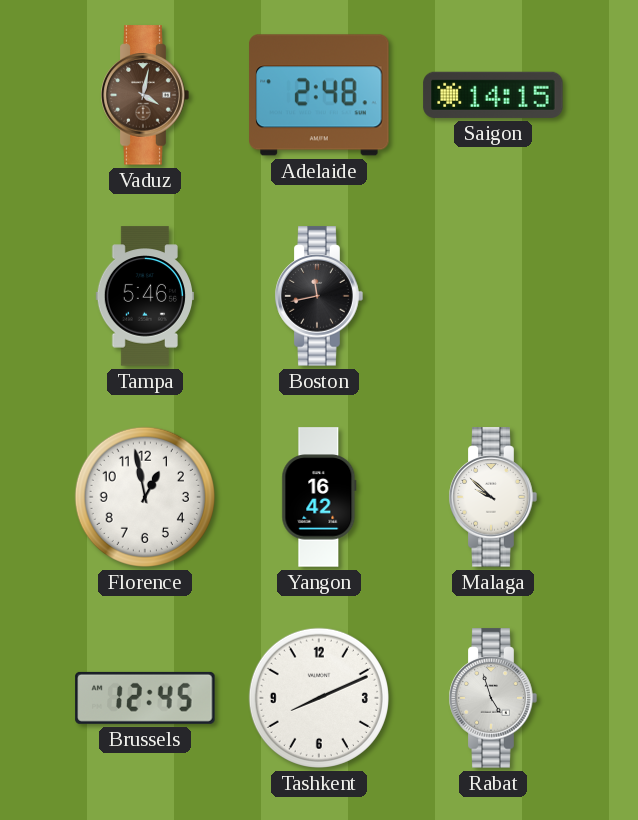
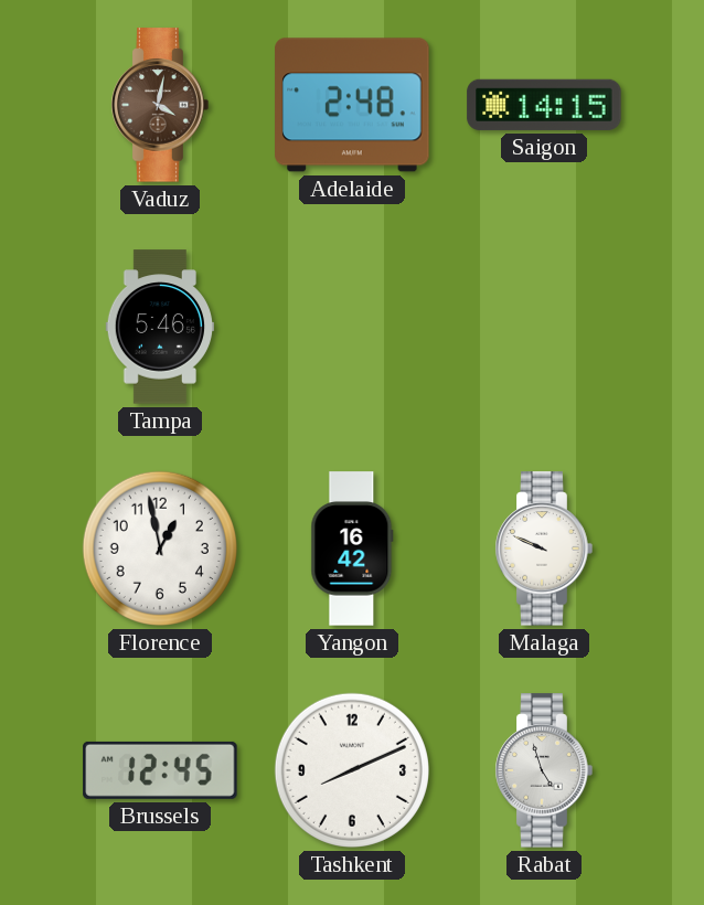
Boston: 11:43 -> none (319, 296)
Malaga: 9:52 -> 9:49 (544, 549)
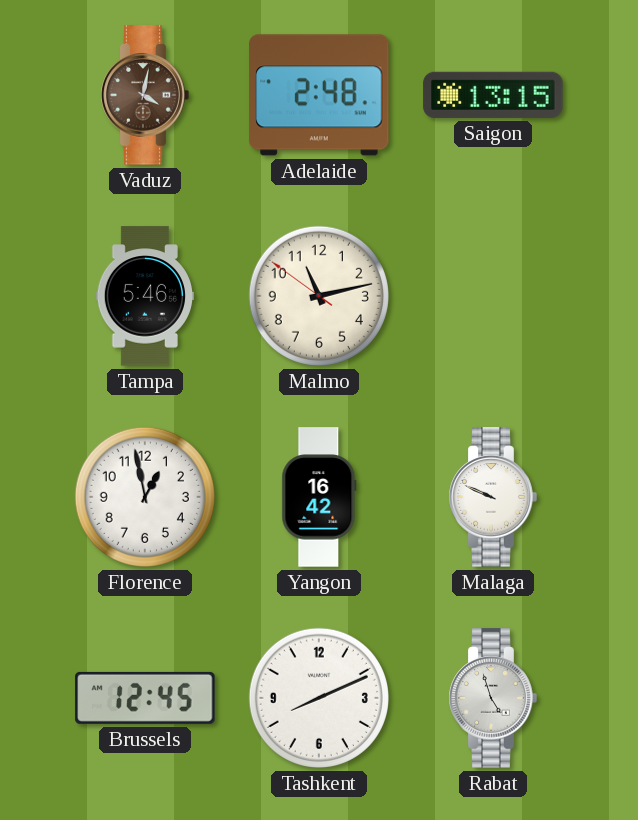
Saigon: 14:15 -> 13:15 (493, 95)
Malmo: none -> 11:12 (319, 296)
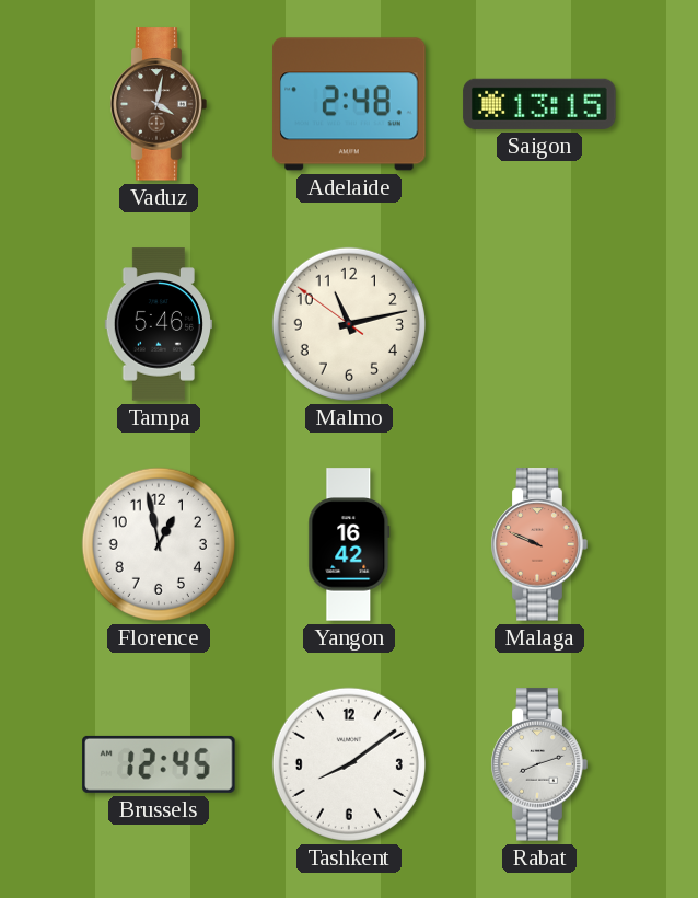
Malaga dial: white -> salmon (539, 544)
Tashkent: 8:11 -> 8:09 (349, 764)
Rabat: 4:57 -> 8:12 (539, 764)
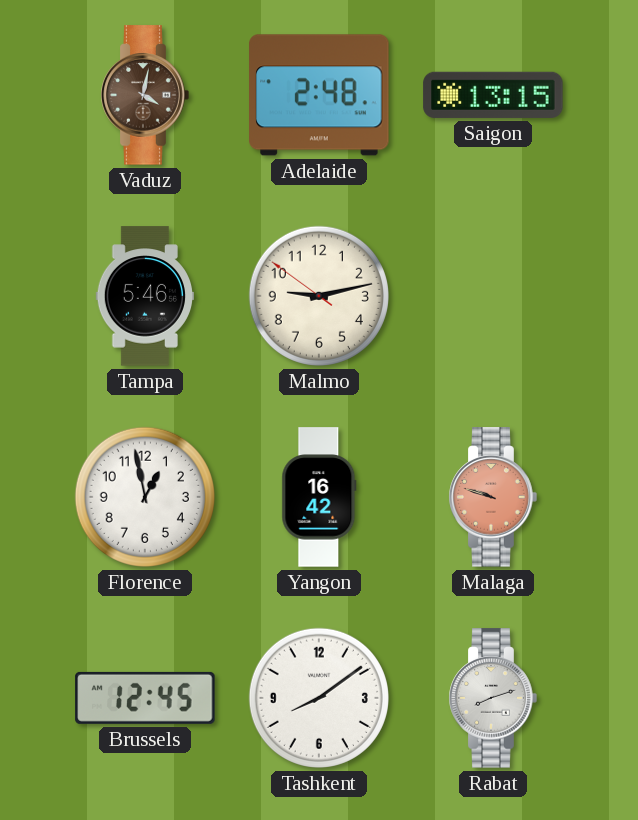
Malmo: 11:12 -> 9:12 (319, 296)
Malaga: 9:49 -> 9:48 (493, 497)
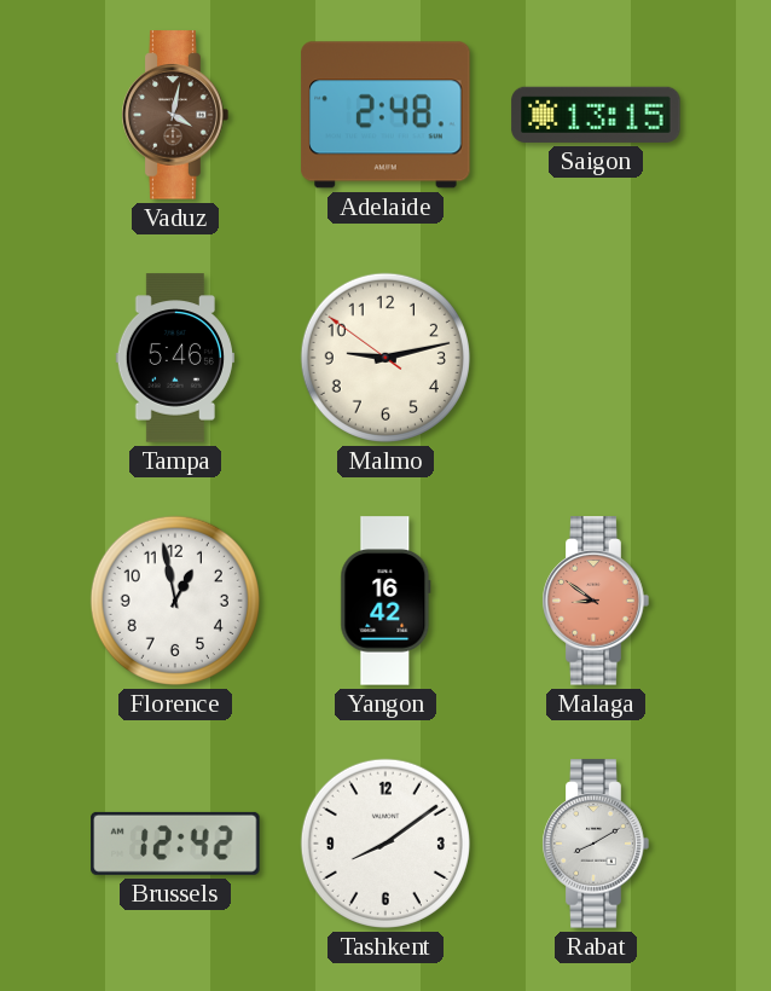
Malaga: 9:48 -> 8:51 (596, 601)
Brussels: 12:45 -> 12:42 (175, 844)
Rabat: 8:12 -> 8:10 (596, 844)
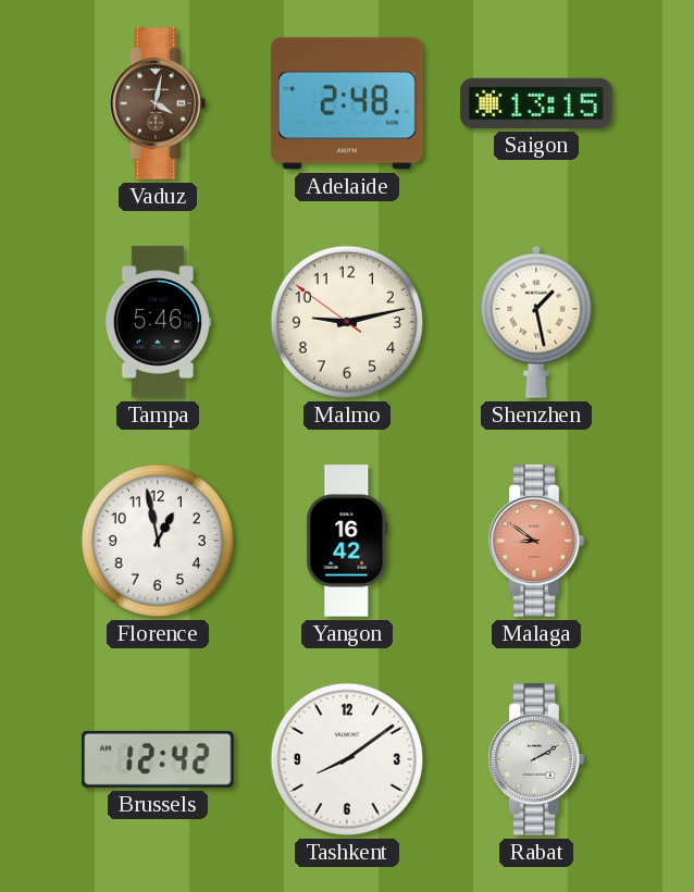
Shenzhen: none -> 1:28 (536, 322)
Rabat: 8:10 -> 2:10 (536, 759)
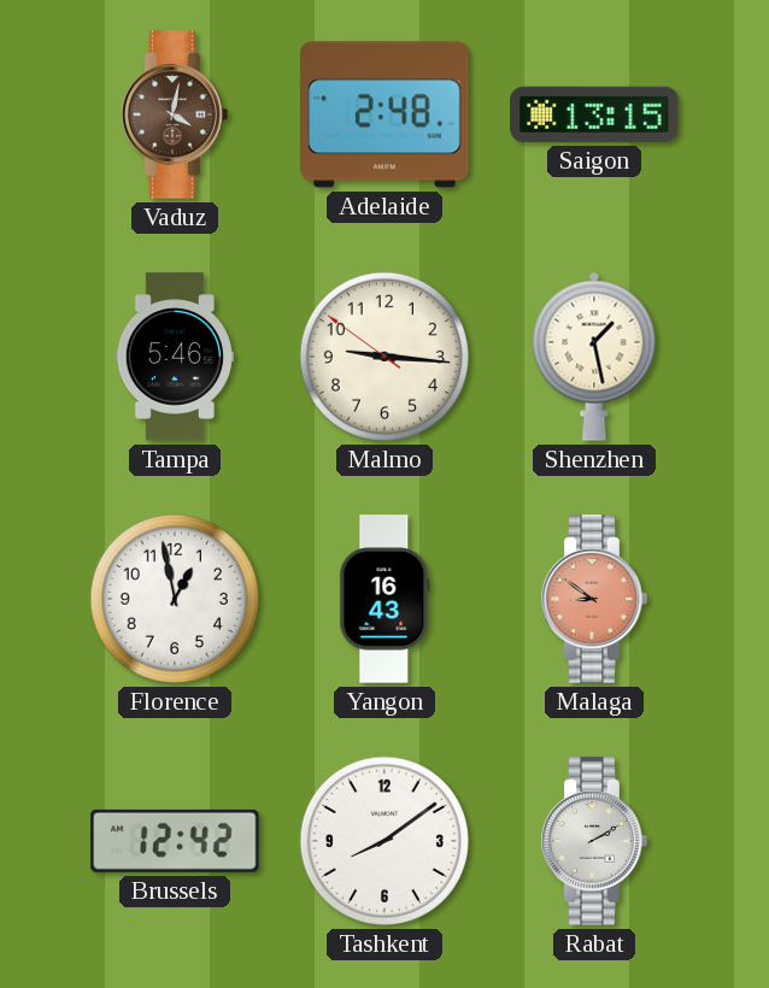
Malmo: 9:12 -> 9:15 (384, 357)
Yangon: 16:42 -> 16:43 (384, 599)
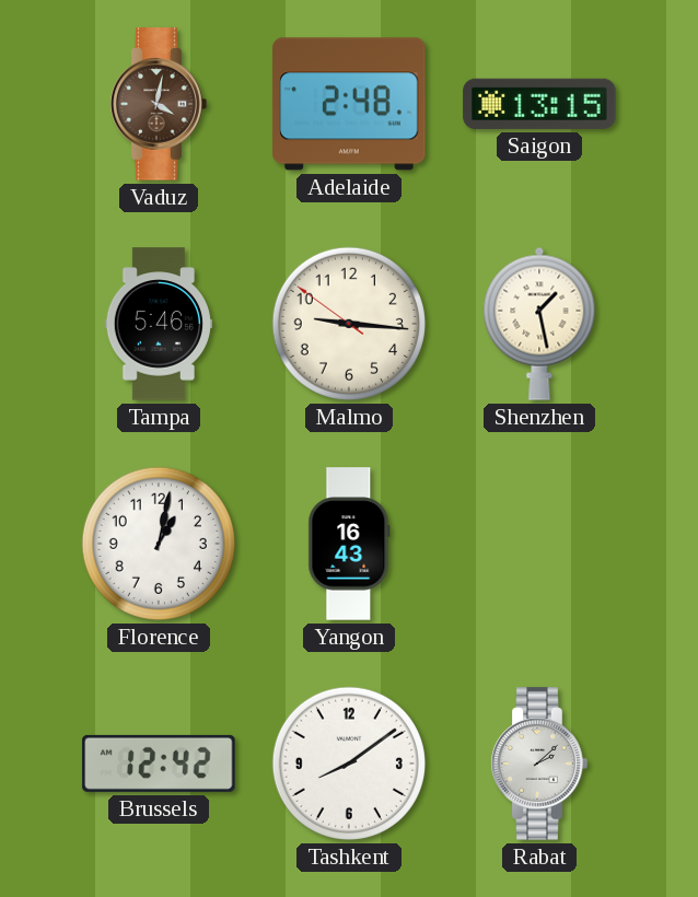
Florence: 12:58 -> 1:02 (159, 544)
Malaga: 8:51 -> none (594, 599)
Rabat: 2:10 -> 2:08 (539, 764)
